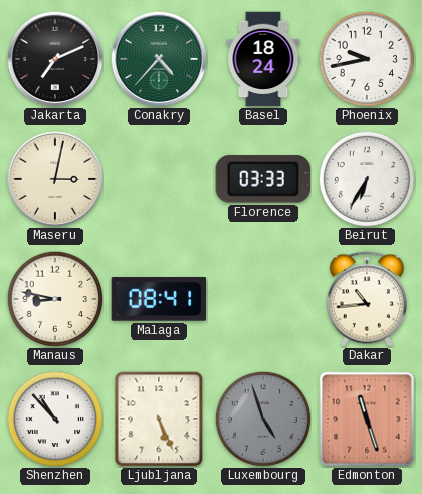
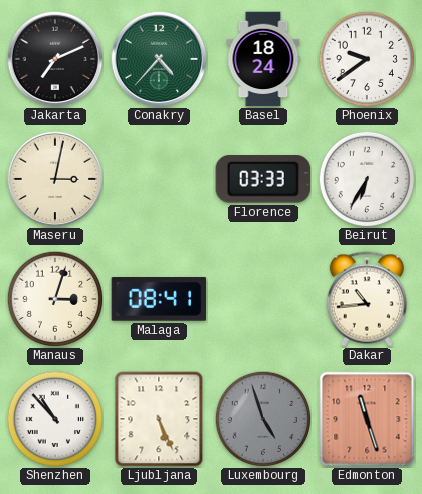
Phoenix: 9:43 -> 9:39 (366, 58)
Manaus: 8:47 -> 3:03 (54, 298)
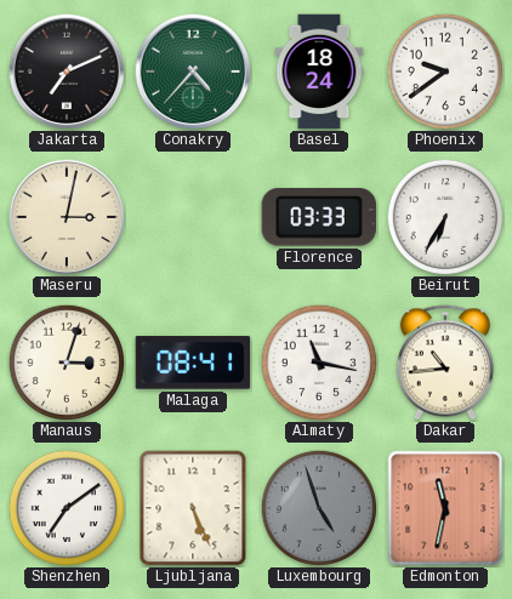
Almaty: none -> 11:17 (318, 361)
Shenzhen: 10:53 -> 7:09 (66, 507)
Edmonton: 11:27 -> 11:32 (445, 508)
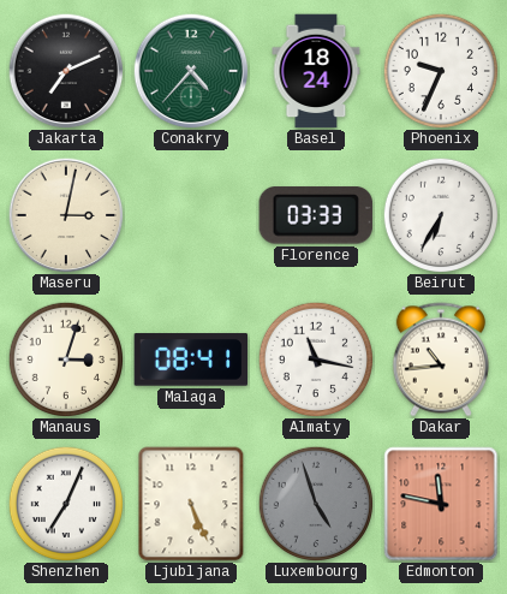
Phoenix: 9:39 -> 9:34 (440, 70)
Shenzhen: 7:09 -> 7:04 (65, 503)
Edmonton: 11:32 -> 11:47 (441, 504)
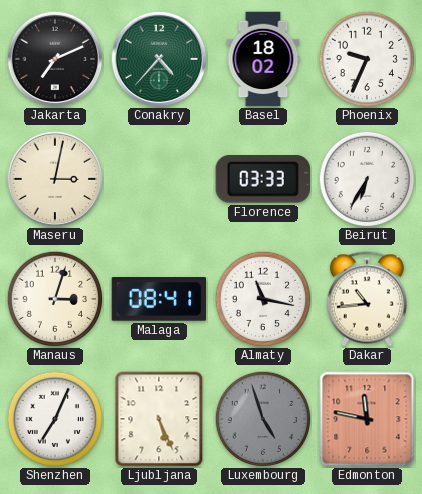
Basel: 18:24 -> 18:02 (263, 59)
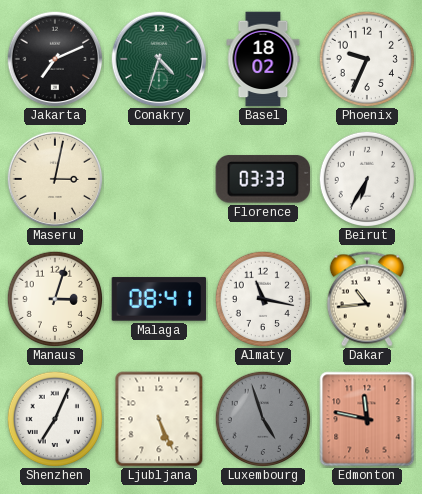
Conakry: 4:37 -> 4:33 (159, 59)
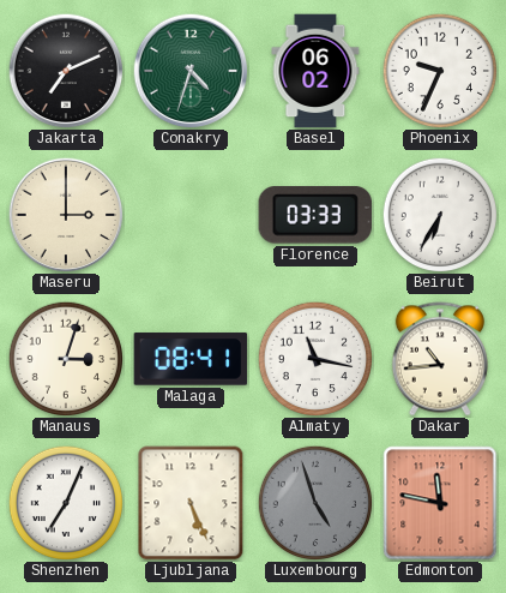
Basel: 18:02 -> 06:02 (315, 71)
Maseru: 3:02 -> 3:00 (66, 215)
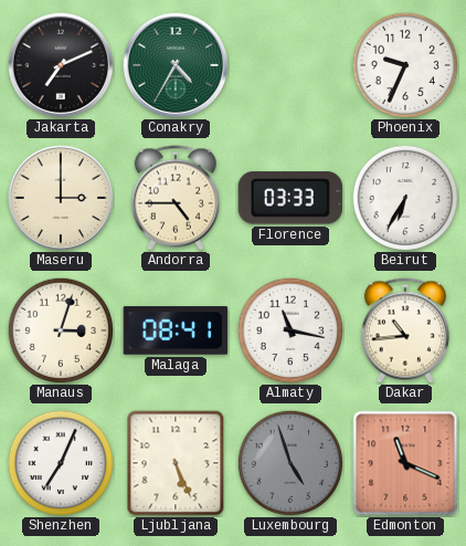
Conakry: 4:33 -> 4:35 (176, 65)
Basel: 06:02 -> none (315, 71)
Andorra: none -> 4:45 (176, 198)
Edmonton: 11:47 -> 11:19 (405, 463)
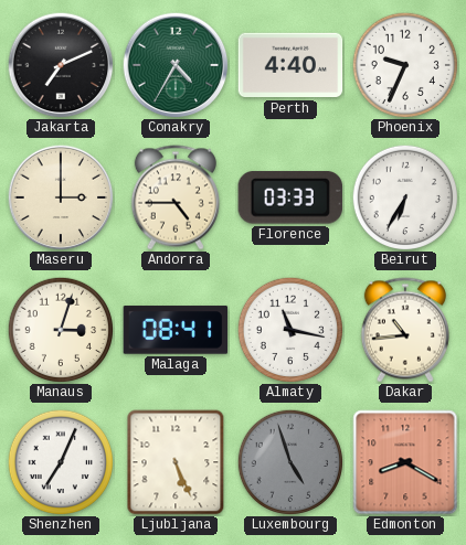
Perth: none -> 4:40 (290, 65)
Edmonton: 11:19 -> 8:20 (405, 462)
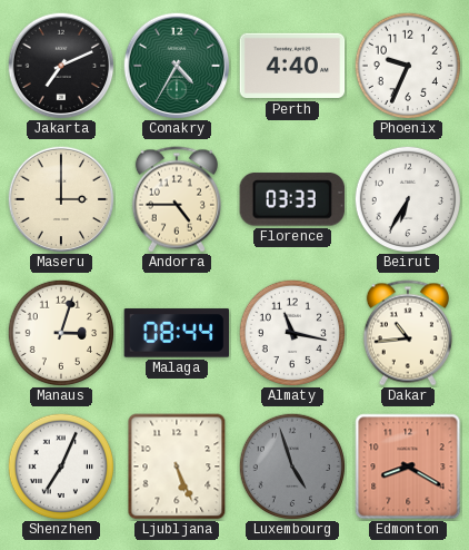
Malaga: 08:41 -> 08:44 (177, 333)
